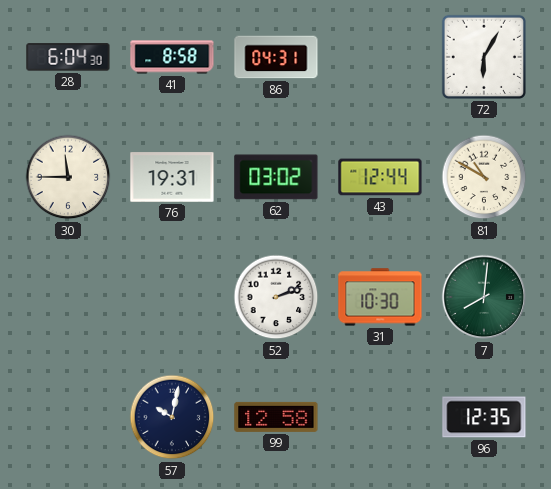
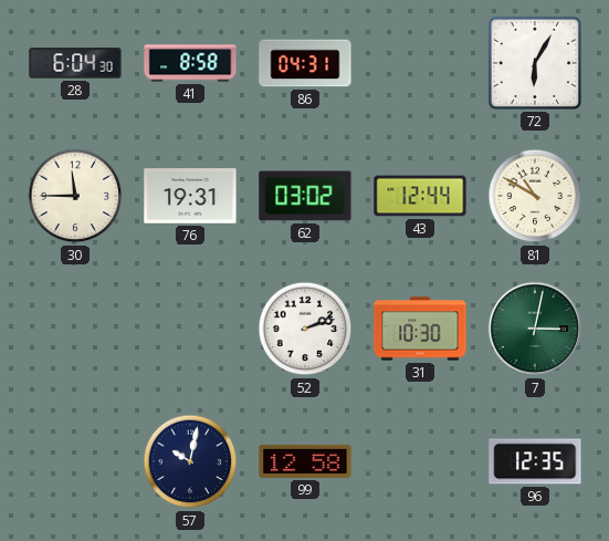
7: 8:01 -> 3:02 (535, 329)
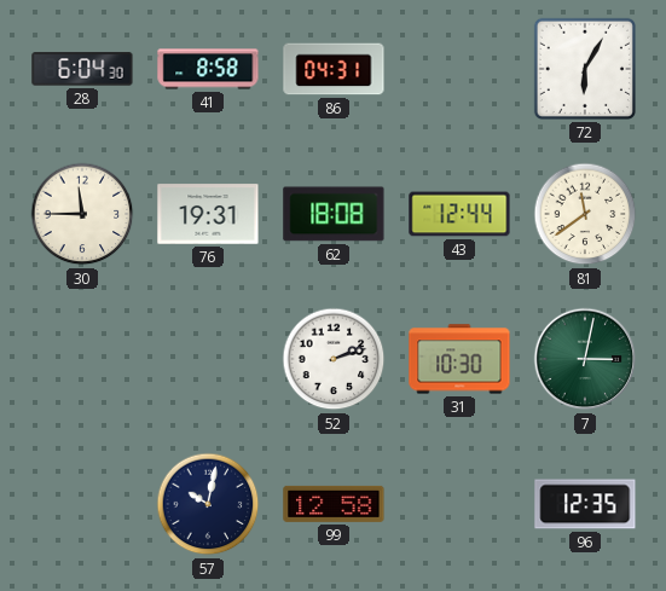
62: 03:02 -> 18:08 (334, 214)
81: 10:50 -> 11:39 (585, 214)
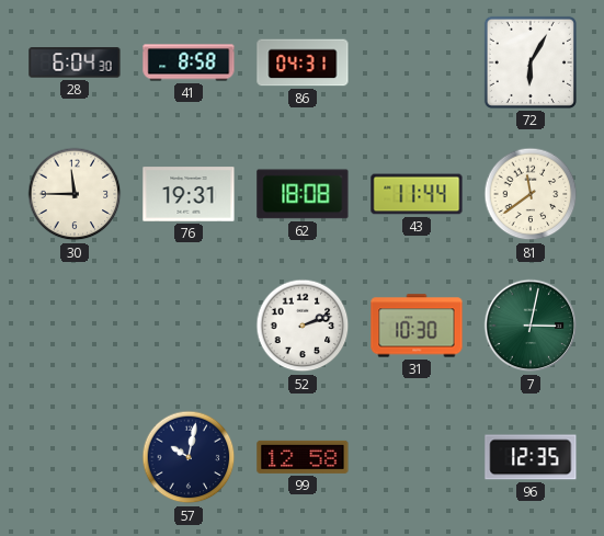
43: 12:44 -> 11:44 (417, 194)
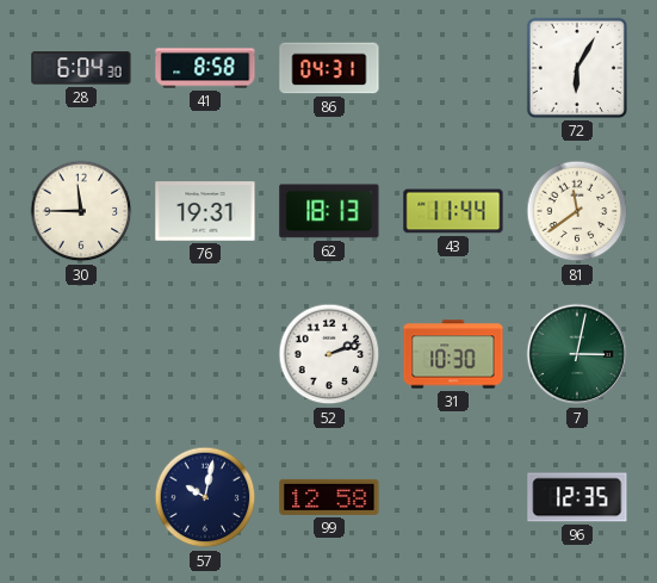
62: 18:08 -> 18:13 (329, 211)
